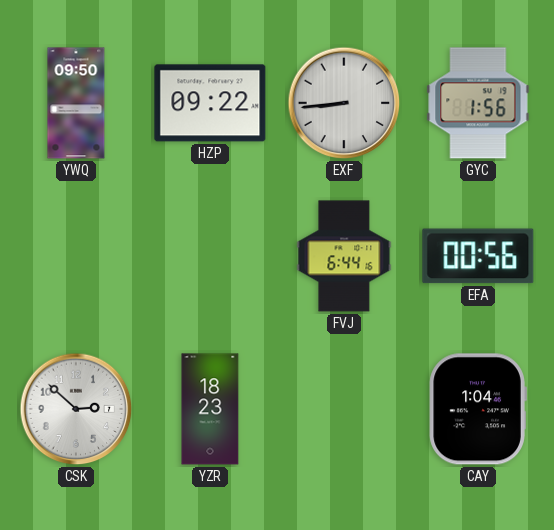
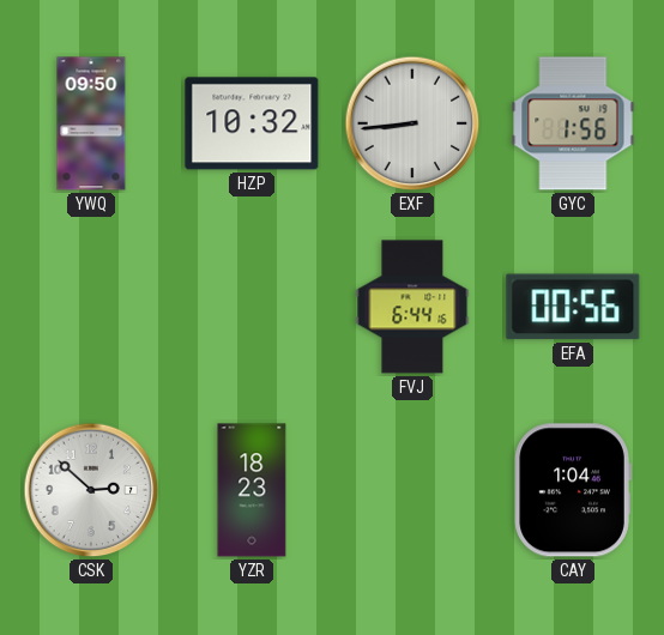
HZP: 09:22 -> 10:32 (252, 123)
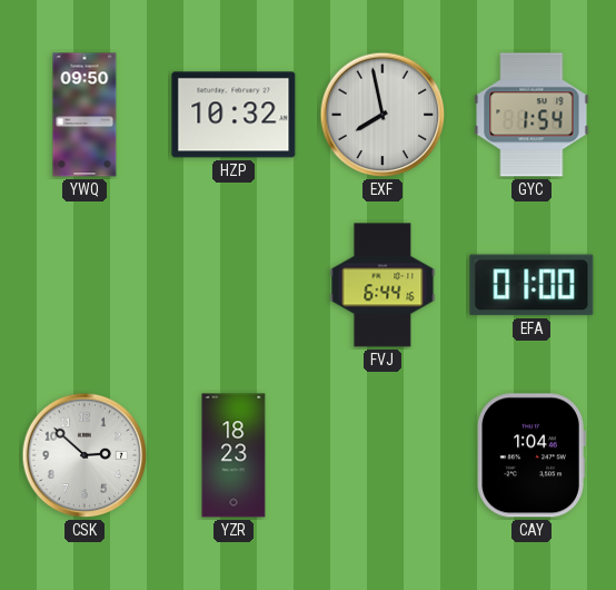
EXF: 8:44 -> 7:58 (382, 115)
GYC: 1:56 -> 1:54 (531, 115)
EFA: 00:56 -> 01:00 (531, 285)
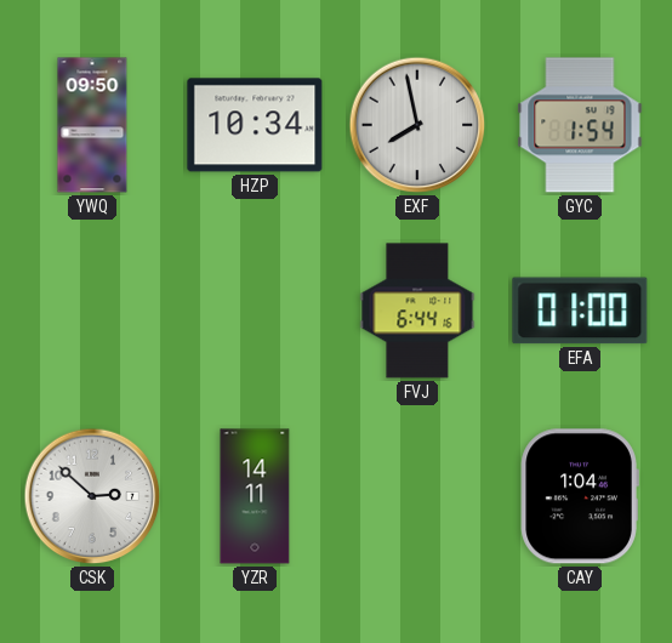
HZP: 10:32 -> 10:34 (255, 125)
YZR: 18:23 -> 14:11 (255, 496)
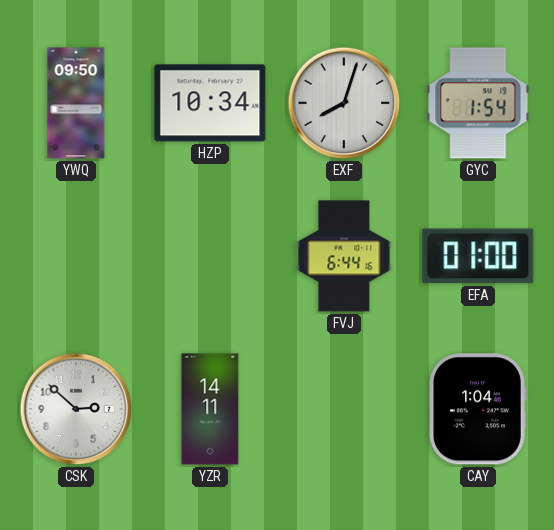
EXF: 7:58 -> 8:03 (344, 103)
